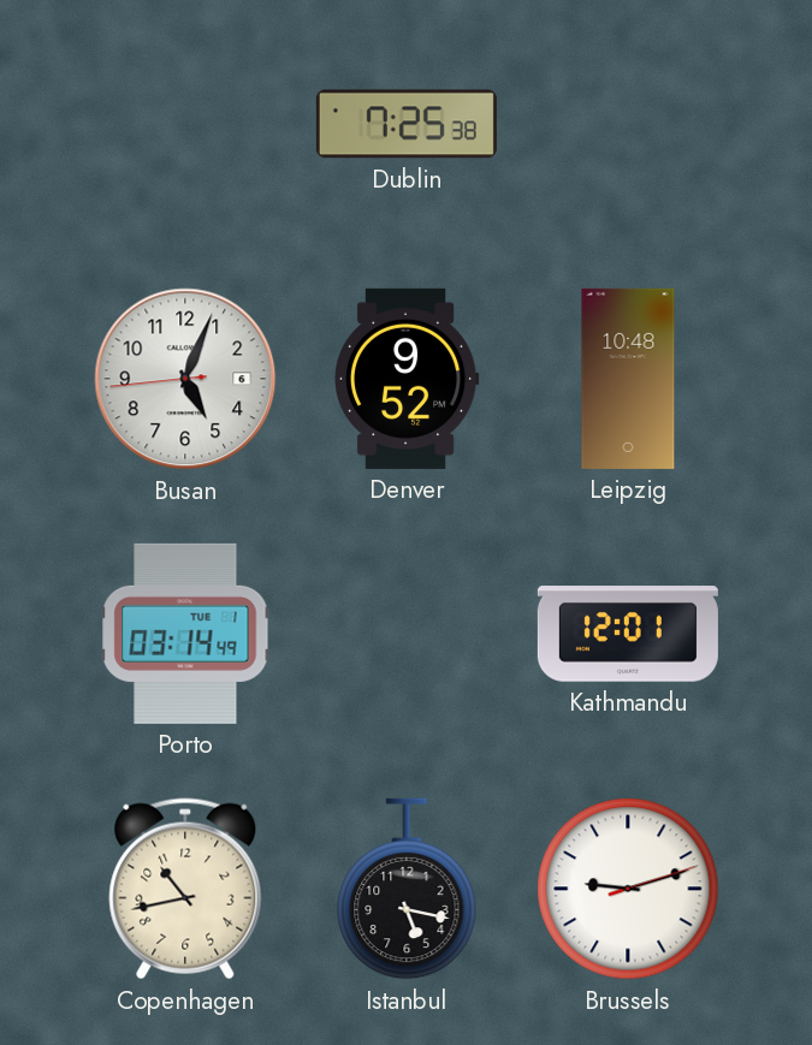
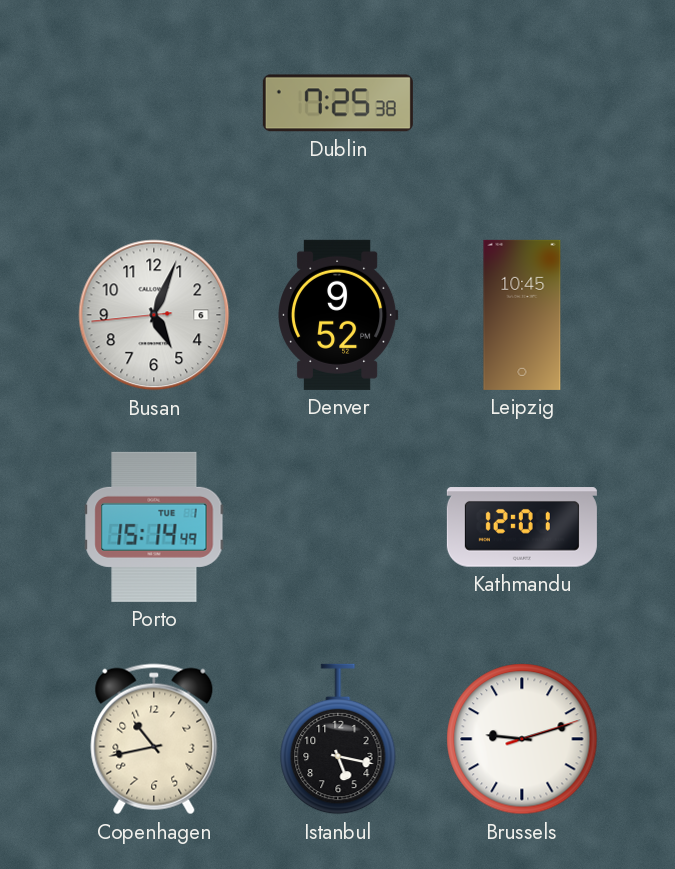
Leipzig: 10:48 -> 10:45 (522, 315)
Porto: 03:14 -> 15:14 (154, 527)
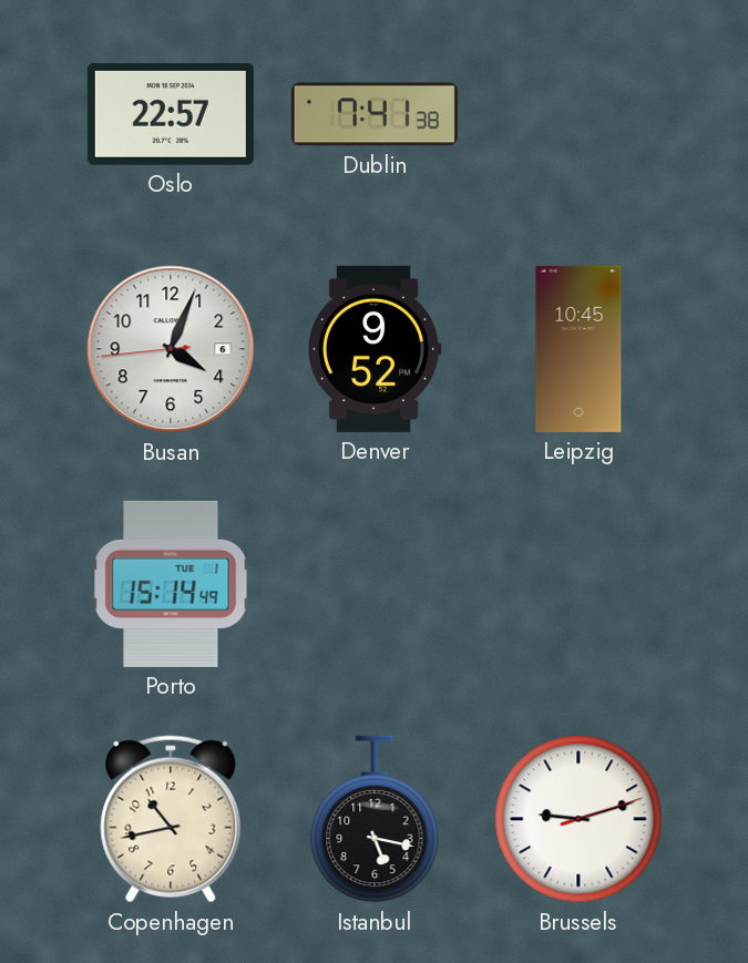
Oslo: none -> 22:57 (171, 114)
Dublin: 7:25 -> 7:41 (375, 114)
Busan: 5:03 -> 4:03 (171, 349)
Kathmandu: 12:01 -> none (522, 527)
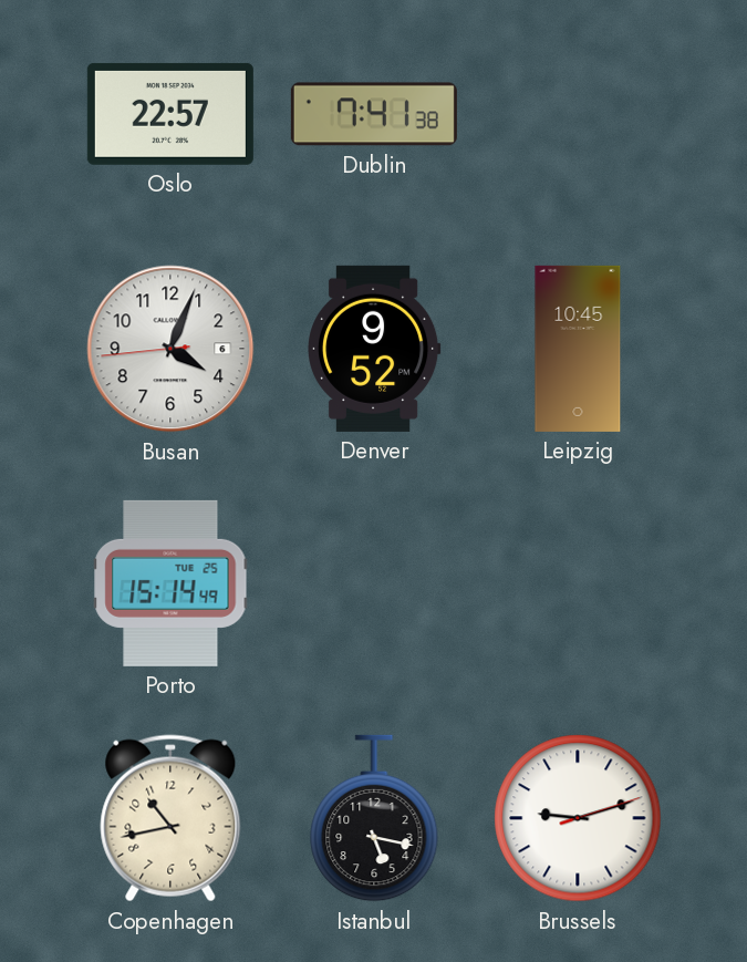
Porto date: TUE 1 -> TUE 25 (170, 583)
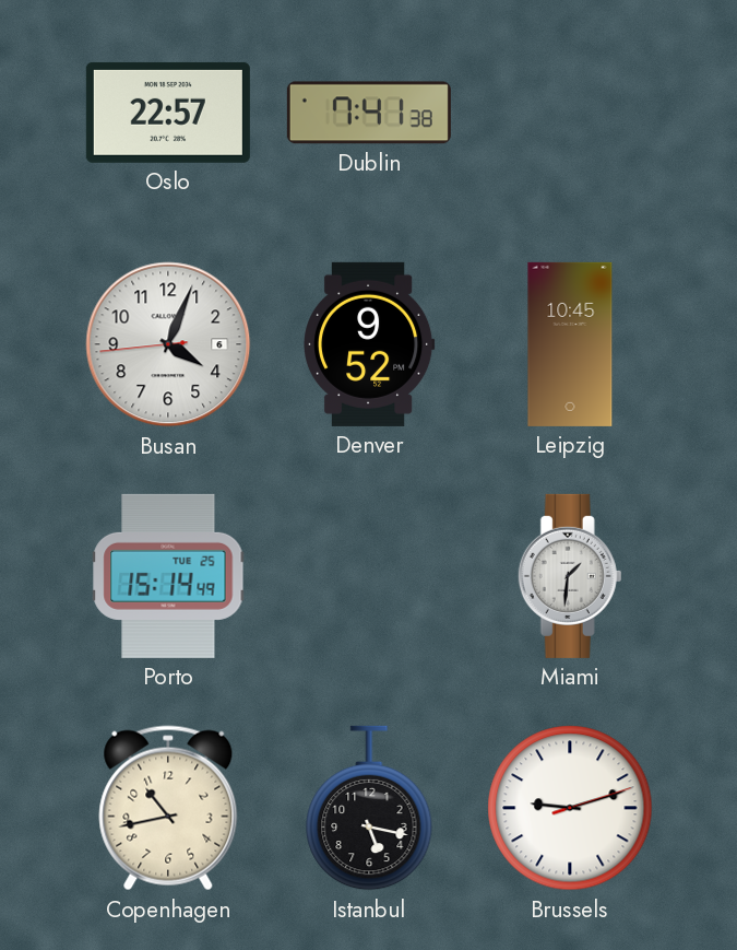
Miami: none -> 1:31 (570, 576)
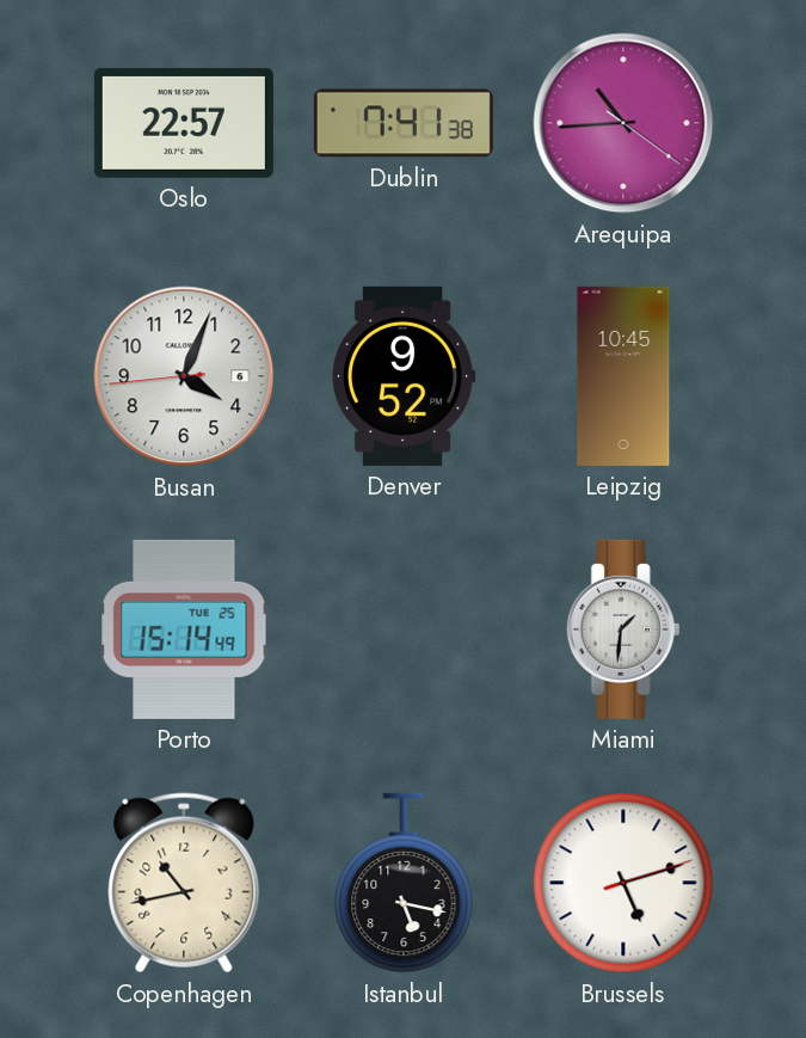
Arequipa: none -> 10:44 (623, 123)
Brussels: 9:12 -> 5:12 (623, 883)
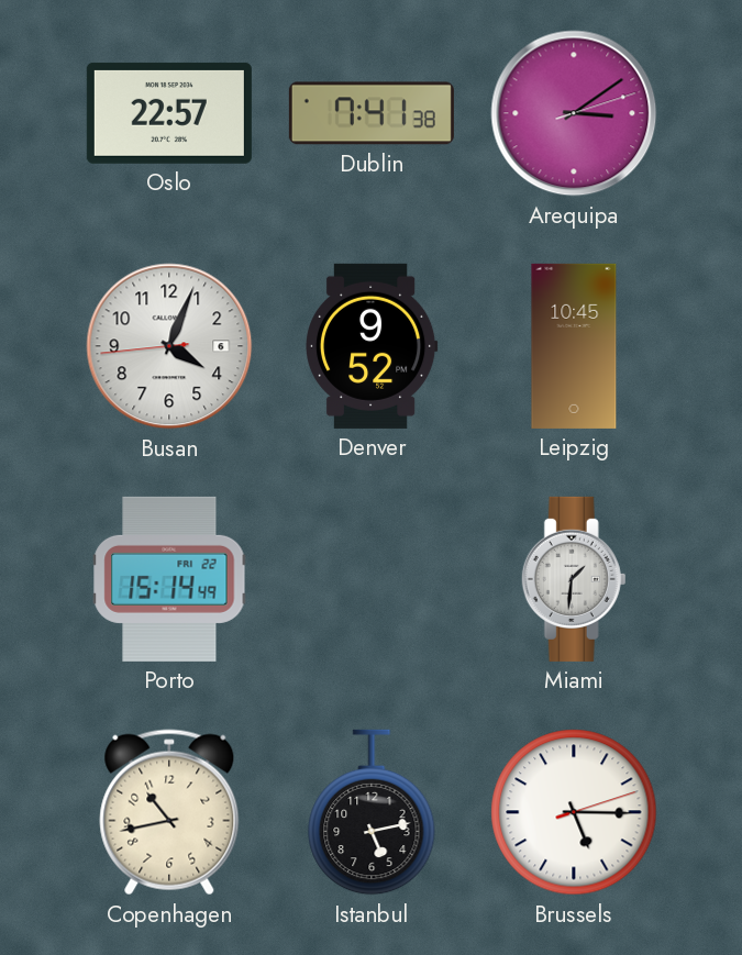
Arequipa: 10:44 -> 3:09 (574, 113)
Porto date: TUE 25 -> FRI 22 (169, 579)
Istanbul: 5:17 -> 5:13 (372, 812)
Brussels: 5:12 -> 5:15 (574, 812)
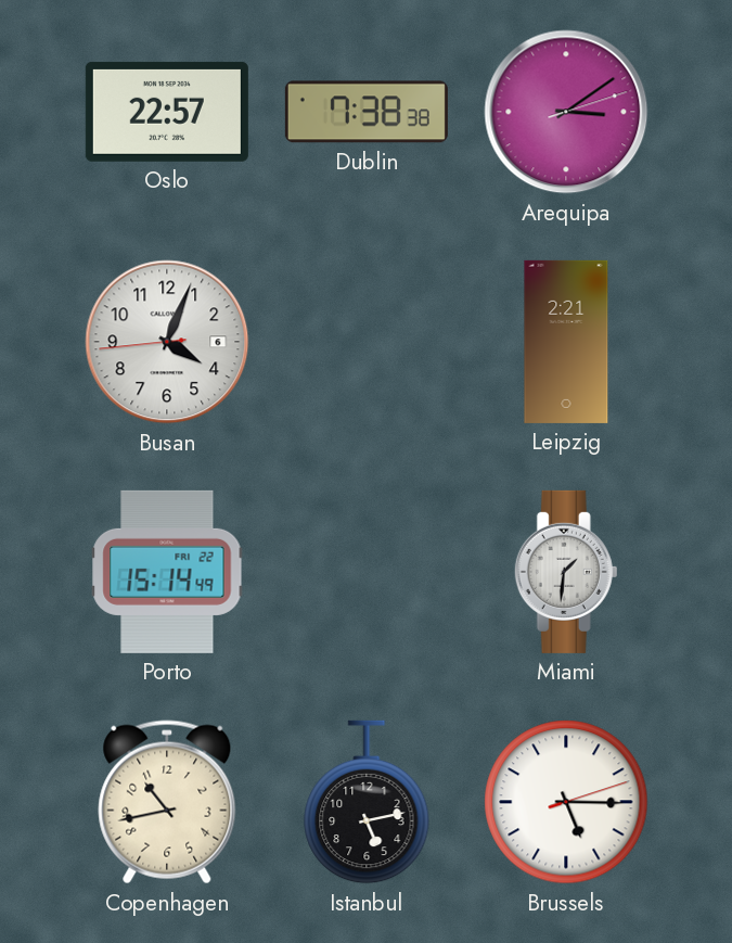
Dublin: 7:41 -> 7:38 (367, 112)
Denver: 9:52 -> none (373, 346)
Leipzig: 10:45 -> 2:21 (566, 342)
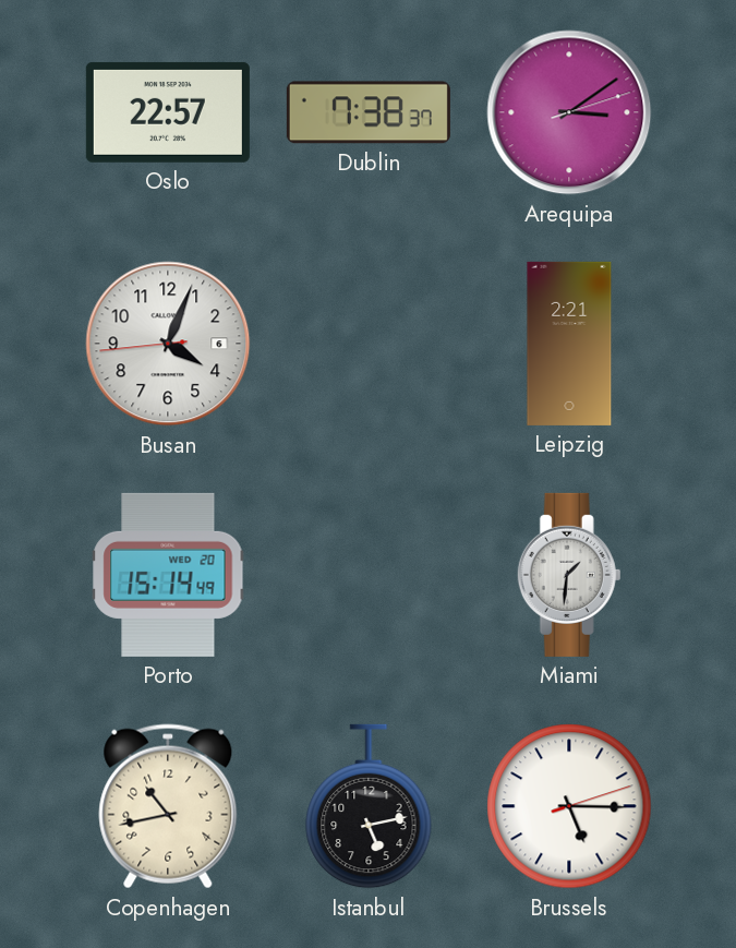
Dublin: 7:38:38 -> 7:38:37 (369, 112)
Porto date: FRI 22 -> WED 20 (168, 575)
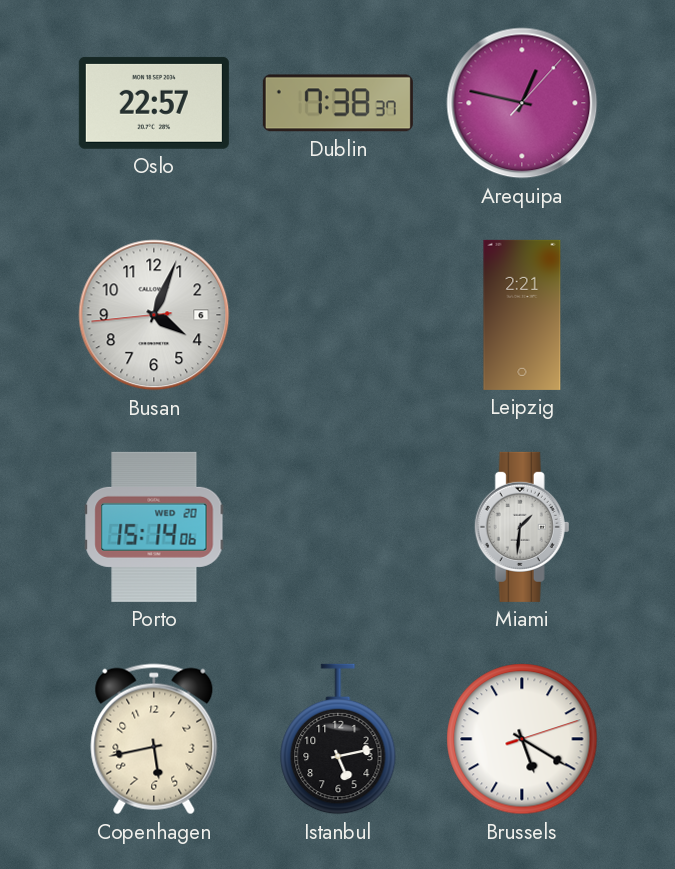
Arequipa: 3:09 -> 12:47 (522, 103)
Porto: 15:14:49 -> 15:14:06 (154, 527)
Copenhagen: 10:43 -> 5:43 (154, 739)
Brussels: 5:15 -> 5:20 (522, 739)
